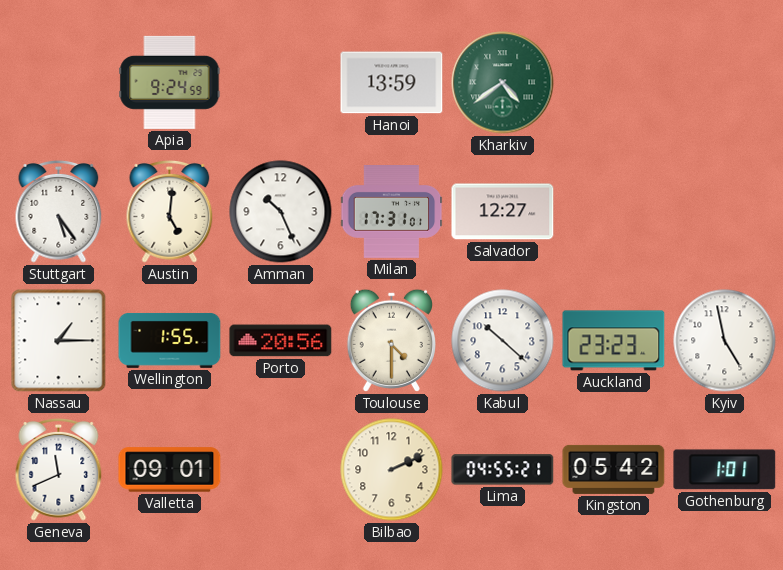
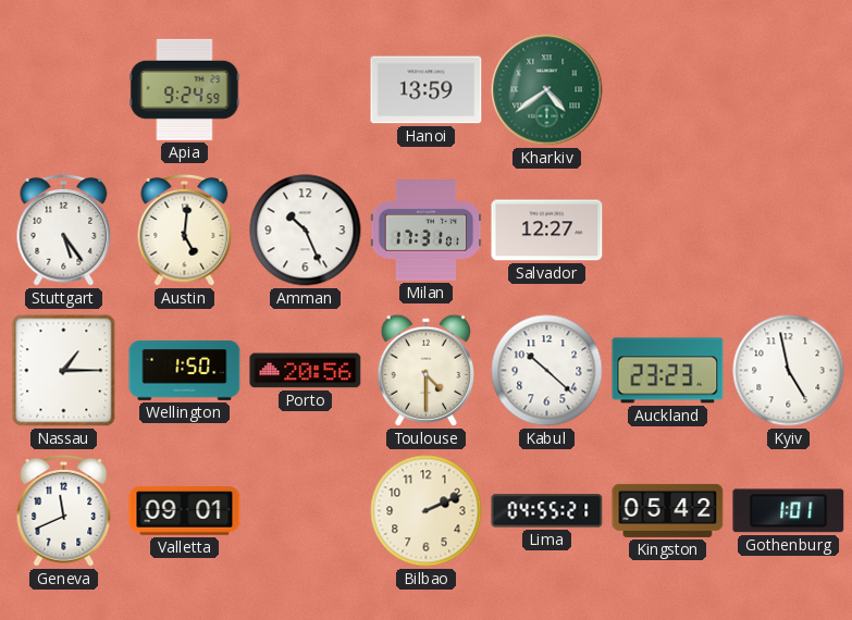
Wellington: 1:55 -> 1:50 (185, 370)
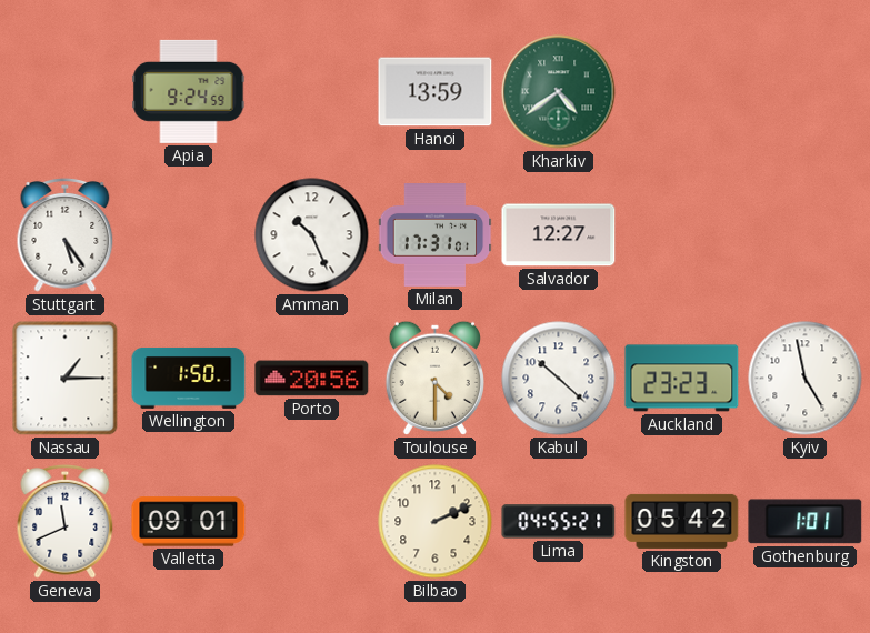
Austin: 5:01 -> none (185, 230)
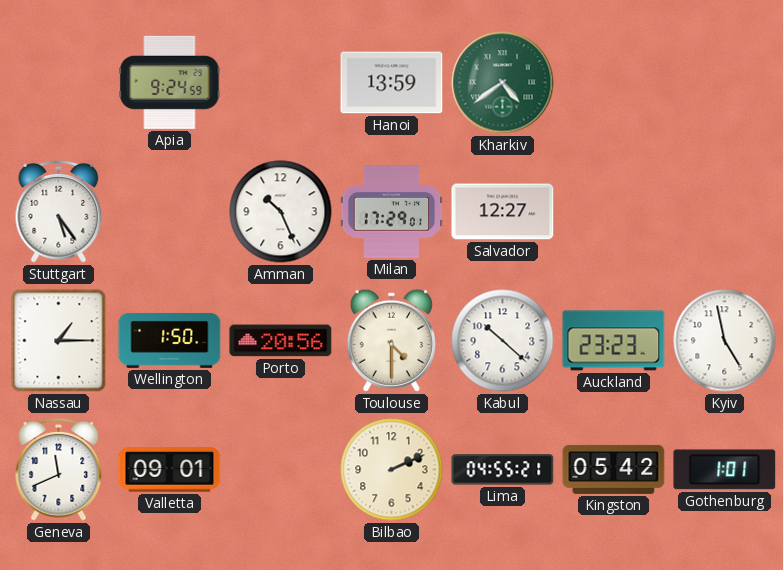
Milan: 17:31 -> 17:29 (392, 212)
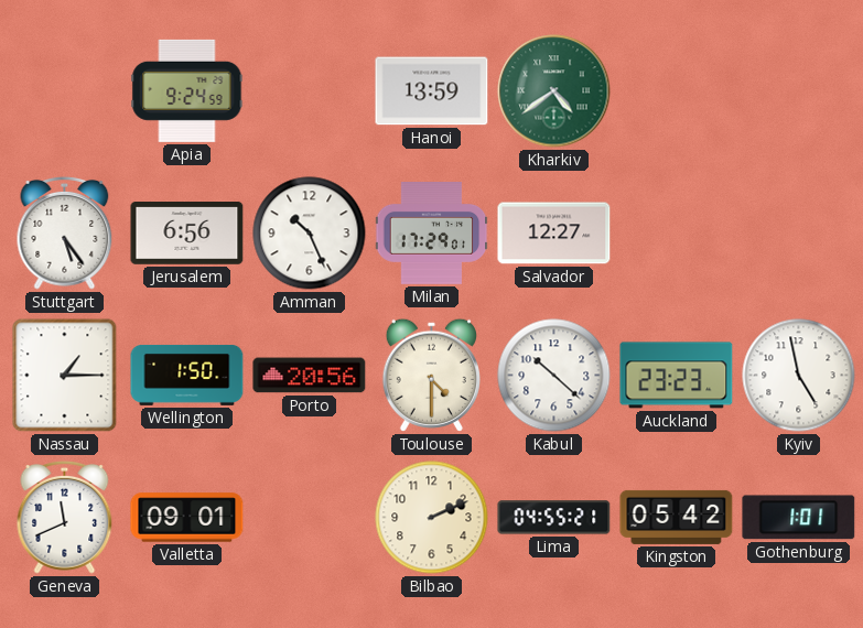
Jerusalem: none -> 6:56 (187, 234)
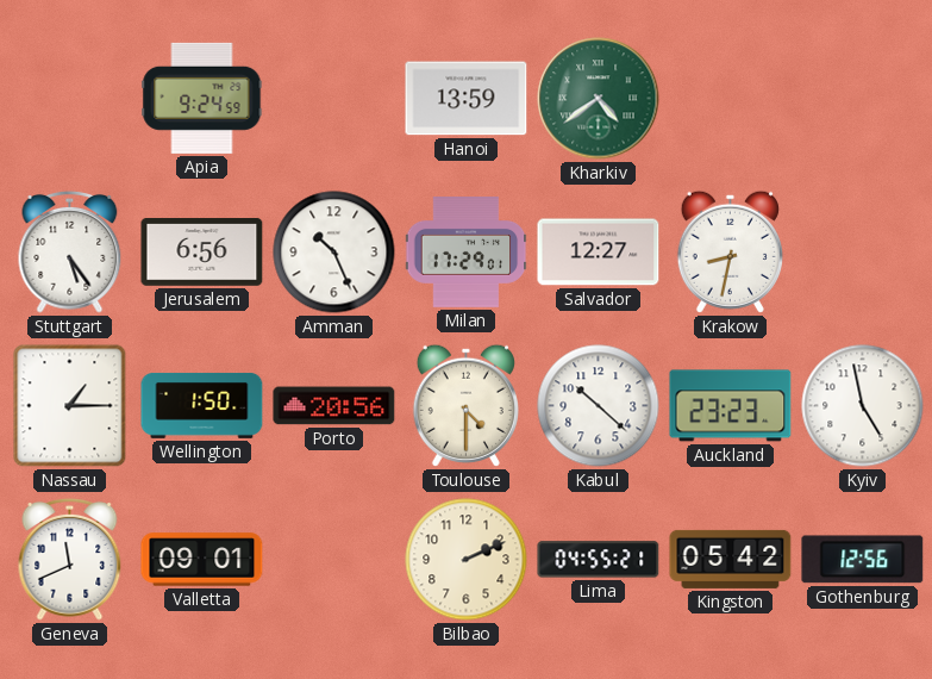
Krakow: none -> 8:32 (730, 251)
Gothenburg: 1:01 -> 12:56 (863, 560)
